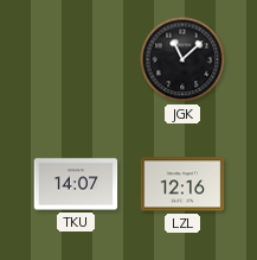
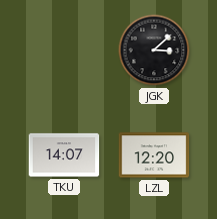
JGK: 11:08 -> 3:08 (154, 50)
LZL: 12:16 -> 12:20 (154, 155)
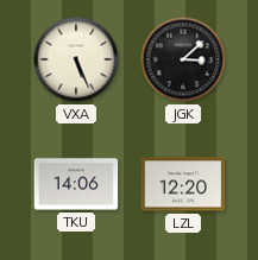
VXA: none -> 5:26 (76, 59)
TKU: 14:07 -> 14:06 (76, 184)
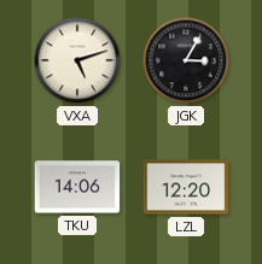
VXA: 5:26 -> 5:12 (77, 60)
JGK: 3:08 -> 3:05 (186, 60)
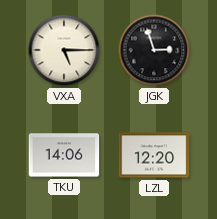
VXA: 5:12 -> 5:15 (64, 50)
JGK: 3:05 -> 2:57 (154, 50)
